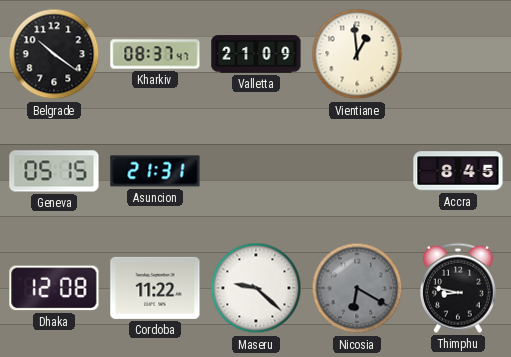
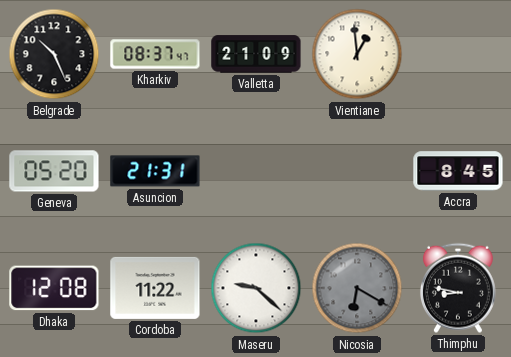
Belgrade: 10:21 -> 10:26 (54, 54)
Geneva: 05:15 -> 05:20 (54, 171)
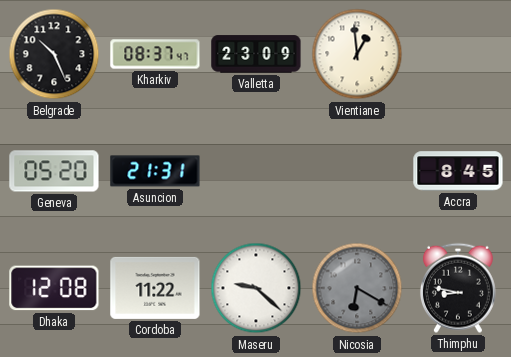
Valletta: 21:09 -> 23:09 (256, 54)
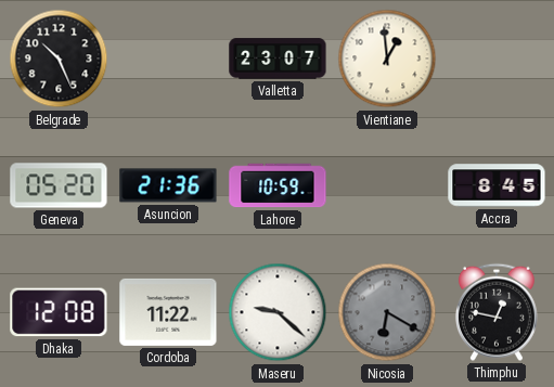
Kharkiv: 08:37 -> none (155, 54)
Valletta: 23:09 -> 23:07 (278, 59)
Asuncion: 21:31 -> 21:36 (168, 185)
Lahore: none -> 10:59 (278, 185)
Thimphu: 8:47 -> 12:47 (497, 312)
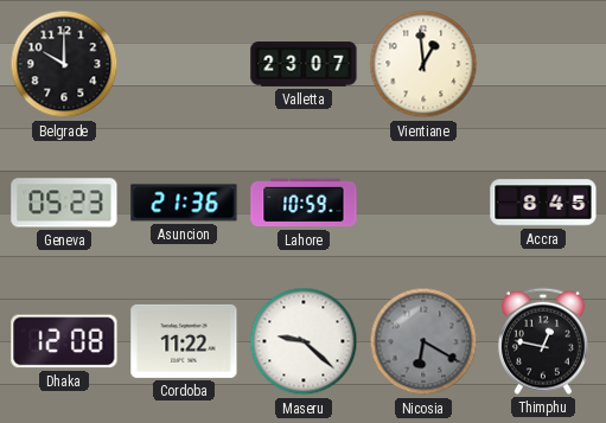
Belgrade: 10:26 -> 10:00 (64, 64)
Geneva: 05:20 -> 05:23 (64, 203)
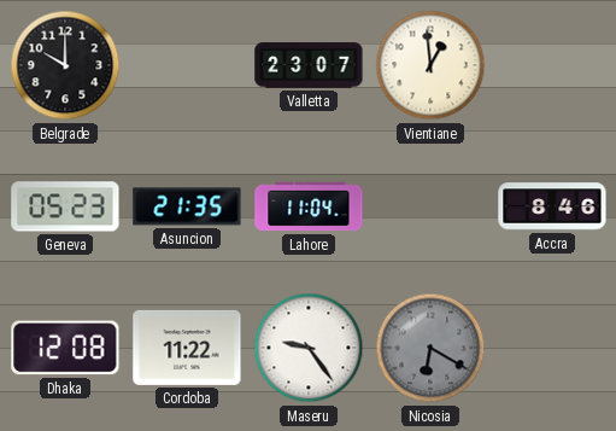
Asuncion: 21:36 -> 21:35 (187, 206)
Lahore: 10:59 -> 11:04 (309, 206)
Accra: 8:45 -> 8:46 (552, 206)
Maseru: 9:22 -> 9:24 (309, 348)
Thimphu: 12:47 -> none (543, 341)
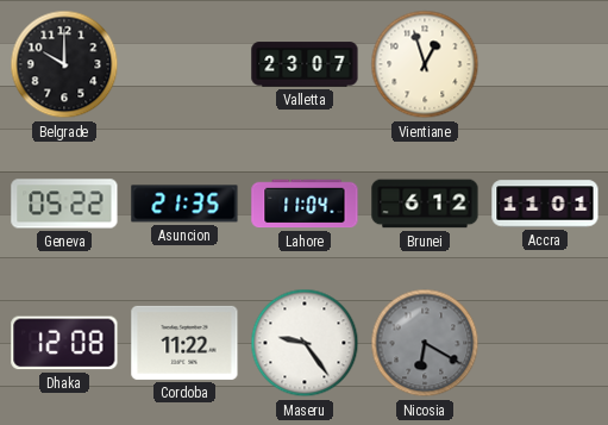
Vientiane: 12:59 -> 12:57 (425, 64)
Geneva: 05:23 -> 05:22 (64, 204)
Brunei: none -> 6:12 (425, 204)
Accra: 8:46 -> 11:01 (545, 204)
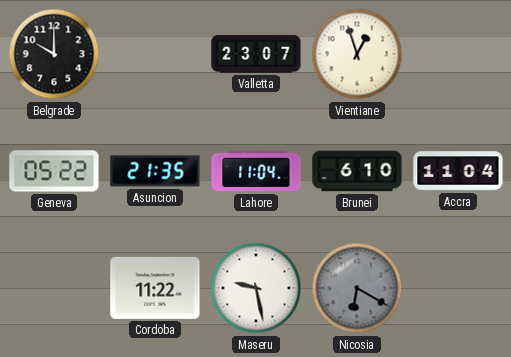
Brunei: 6:12 -> 6:10 (357, 171)
Accra: 11:01 -> 11:04 (458, 171)
Dhaka: 12:08 -> none (64, 343)
Maseru: 9:24 -> 9:28 (256, 288)
